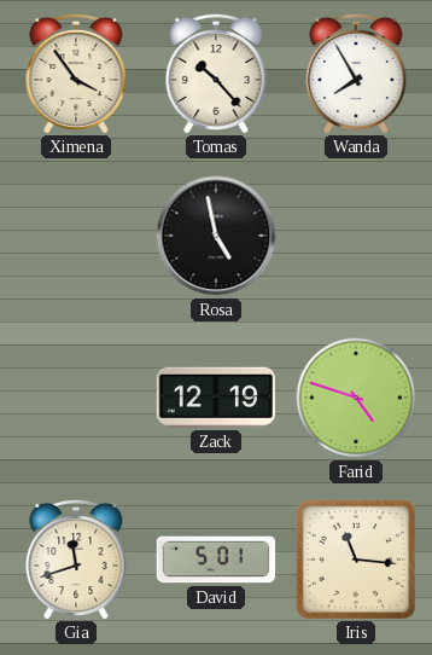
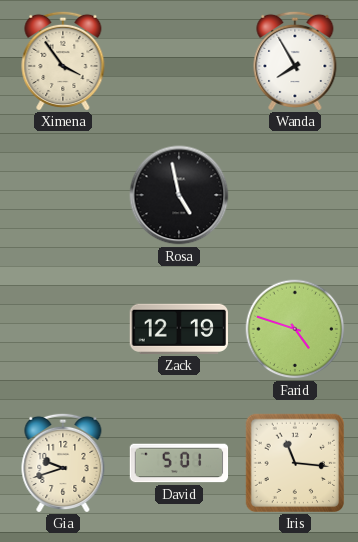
Tomas: 10:23 -> none (216, 73)
Gia: 11:42 -> 9:42 (63, 462)
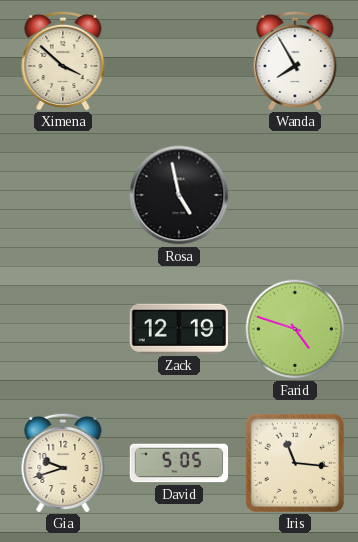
Ximena: 3:54 -> 3:52 (63, 60)
David: 5:01 -> 5:05 (179, 463)
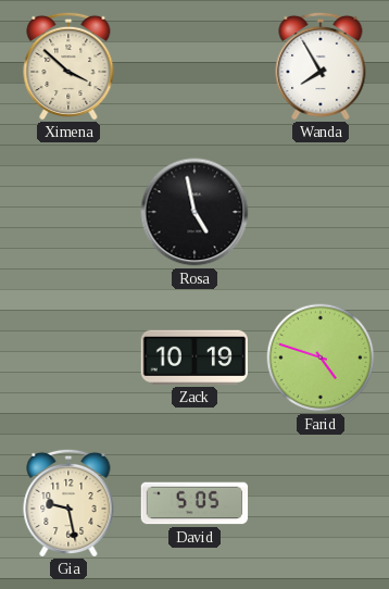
Zack: 12:19 -> 10:19 (193, 358)
Gia: 9:42 -> 9:28 (68, 502)
Iris: 11:16 -> none (294, 462)
